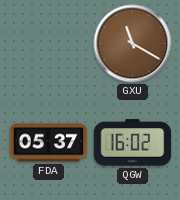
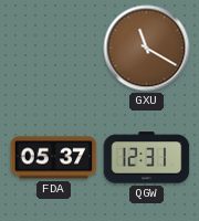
QGW: 16:02 -> 12:31 (147, 158)
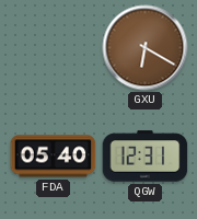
GXU: 11:20 -> 6:20 (146, 48)
FDA: 05:37 -> 05:40 (54, 157)
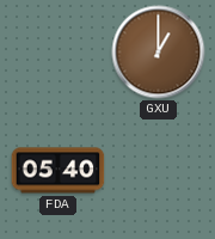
GXU: 6:20 -> 1:00 (159, 53)
QGW: 12:31 -> none (146, 157)
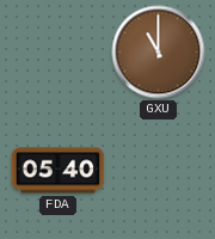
GXU: 1:00 -> 11:00 (159, 53)
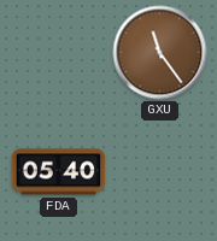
GXU: 11:00 -> 11:24 (160, 53)
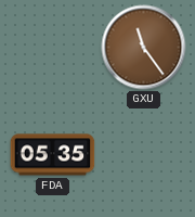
FDA: 05:40 -> 05:35 (53, 155)
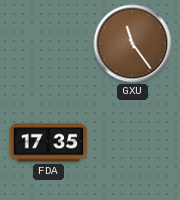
FDA: 05:35 -> 17:35 (49, 143)
